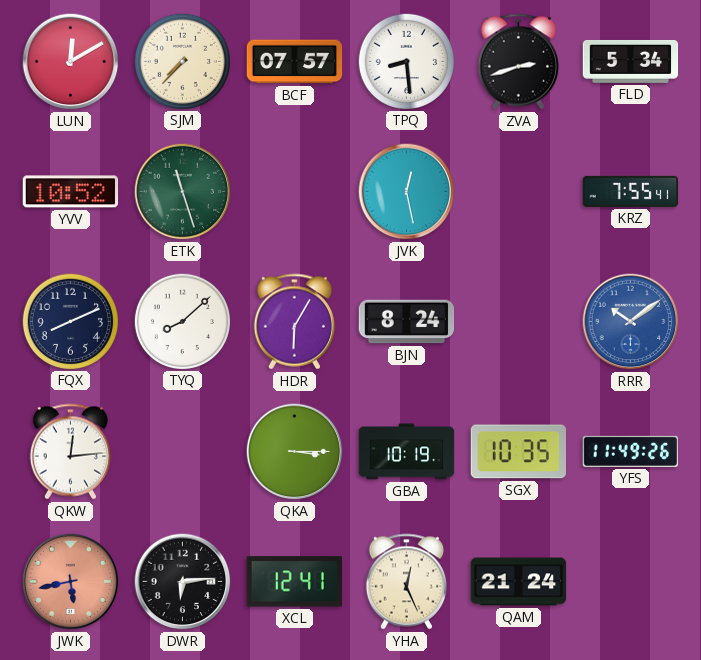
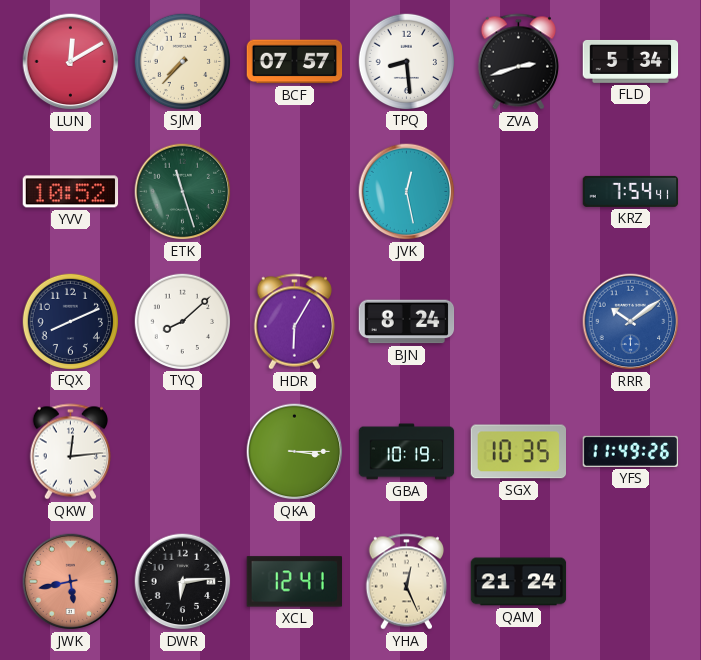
KRZ: 7:55 -> 7:54 (631, 191)
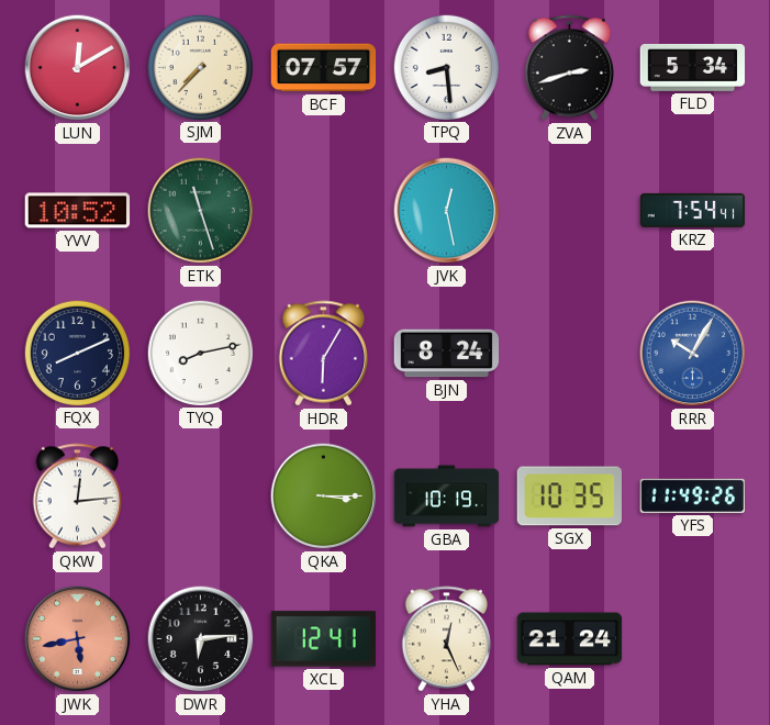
TYQ: 8:08 -> 8:13 (200, 353)
RRR: 10:09 -> 10:05 (693, 354)
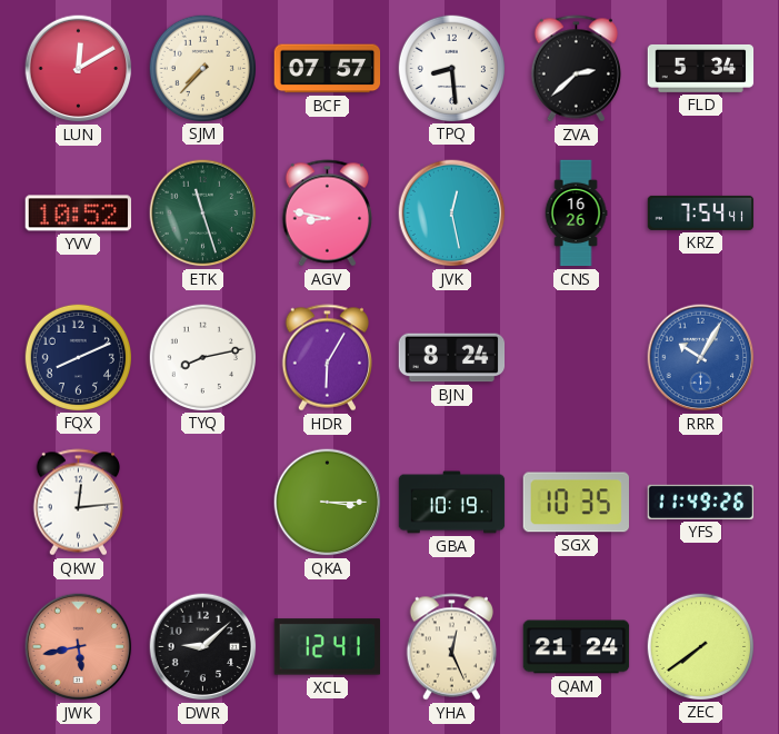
ZVA: 2:42 -> 2:38 (576, 69)
AGV: none -> 8:47 (327, 214)
CNS: none -> 16:26 (576, 214)
DWR: 6:14 -> 9:08 (203, 647)
ZEC: none -> 7:39 (700, 646)
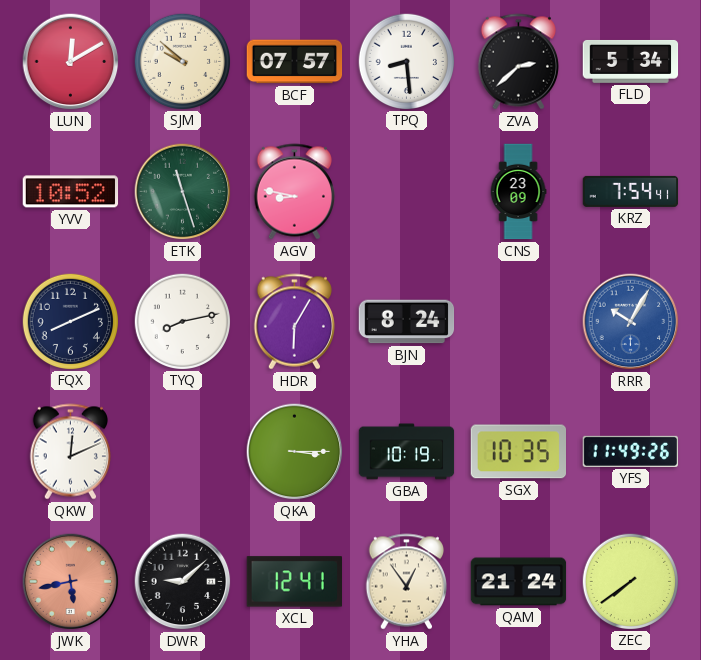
SJM: 7:37 -> 9:52 (182, 61)
JVK: 12:28 -> none (452, 214)
CNS: 16:26 -> 23:09 (518, 192)
QKW: 12:14 -> 12:11 (70, 452)
YHA: 12:26 -> 12:54 (406, 582)
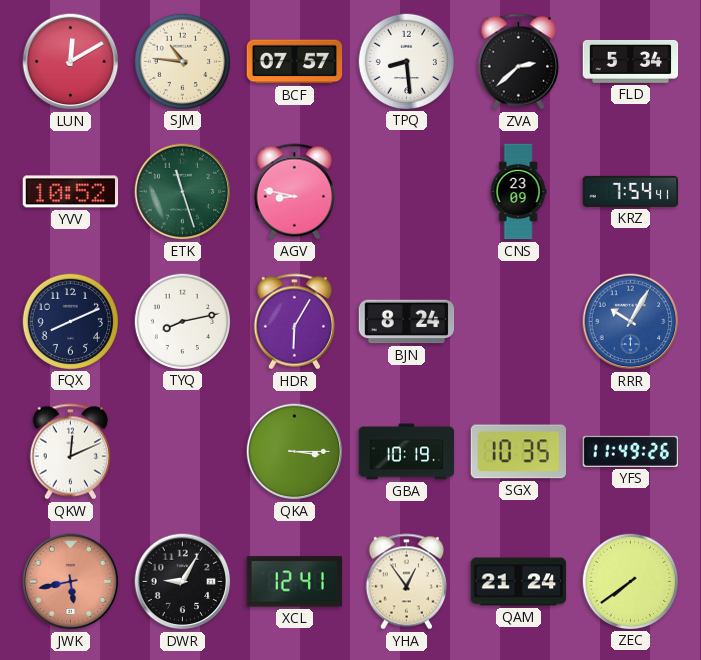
SJM: 9:52 -> 10:46 (182, 61)
DWR: 9:08 -> 9:05 (183, 582)
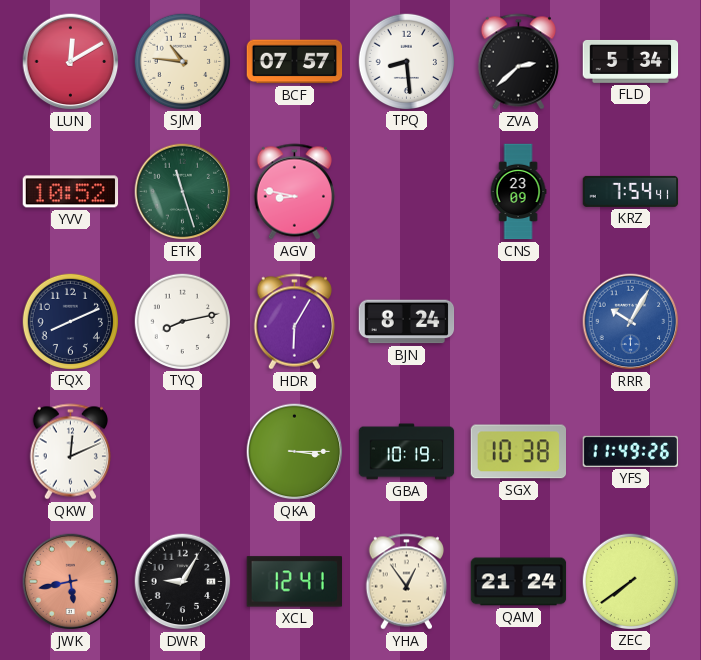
SGX: 10:35 -> 10:38 (518, 452)
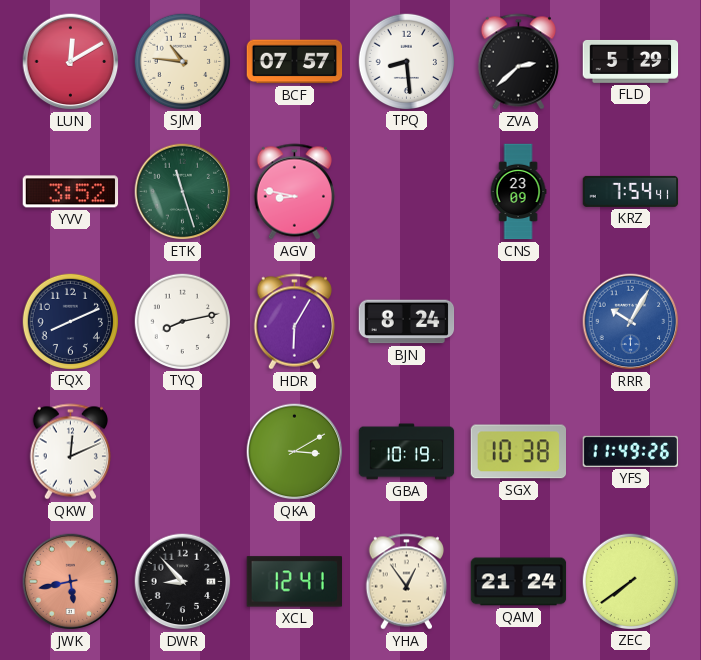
FLD: 5:34 -> 5:29 (631, 61)
YVV: 10:52 -> 3:52 (71, 192)
QKA: 3:15 -> 3:10 (295, 452)
DWR: 9:05 -> 8:53 (183, 582)
